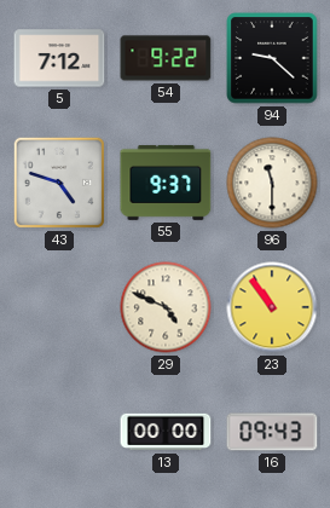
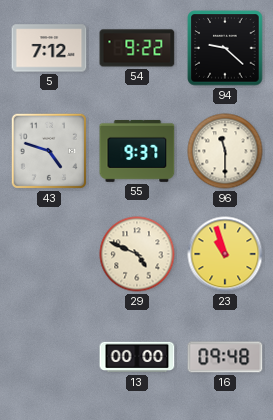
23: 10:54 -> 10:57 (225, 254)
16: 09:43 -> 09:48 (225, 357)
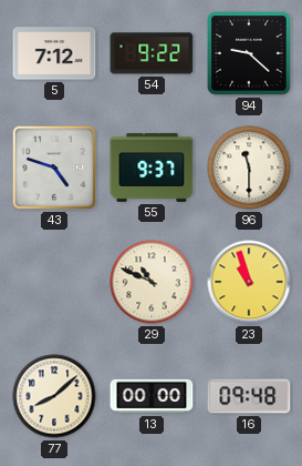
29: 4:49 -> 10:49 (152, 282)
77: none -> 8:08 (54, 396)
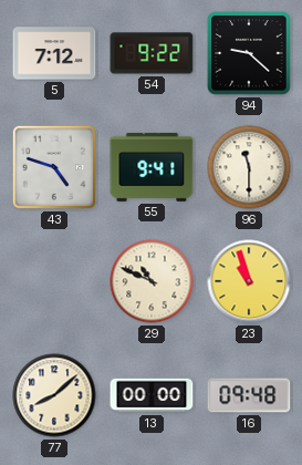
55: 9:37 -> 9:41 (152, 167)
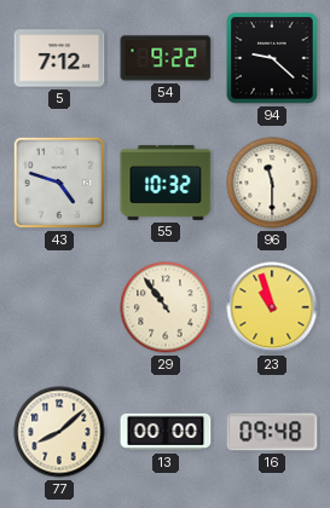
55: 9:41 -> 10:32 (166, 183)
29: 10:49 -> 10:54 (166, 307)
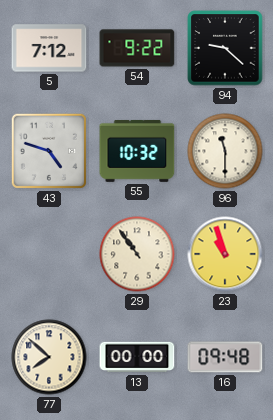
77: 8:08 -> 7:52 (49, 357)
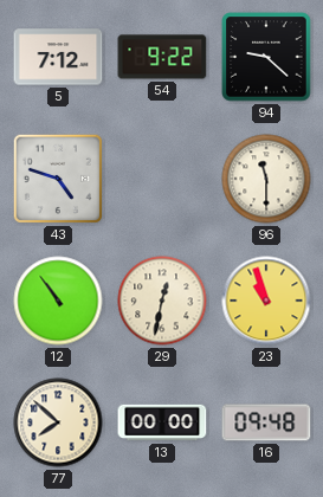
55: 10:32 -> none (137, 151)
12: none -> 10:54 (58, 301)
29: 10:54 -> 12:32 (162, 301)
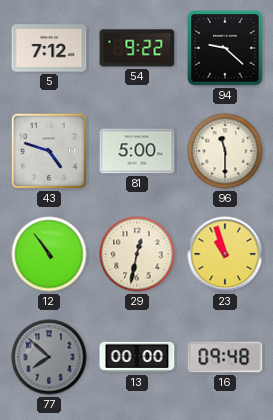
81: none -> 5:00 (137, 151)
77 dial: cream -> grey (49, 357)
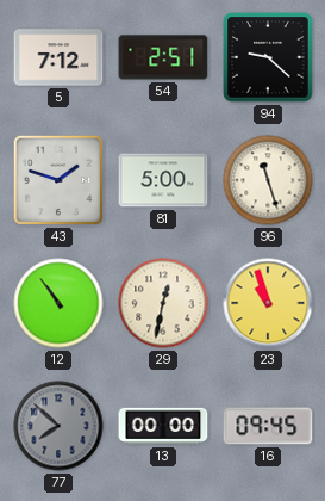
54: 9:22 -> 2:51 (163, 57)
43: 4:48 -> 1:48 (58, 180)
96: 11:30 -> 11:27 (268, 180)
16: 09:48 -> 09:45 (268, 426)
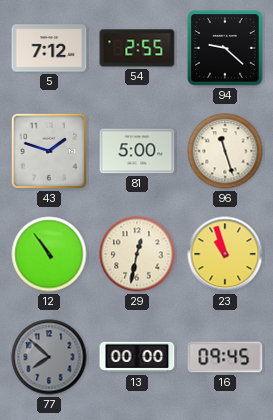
54: 2:51 -> 2:55 (137, 48)
